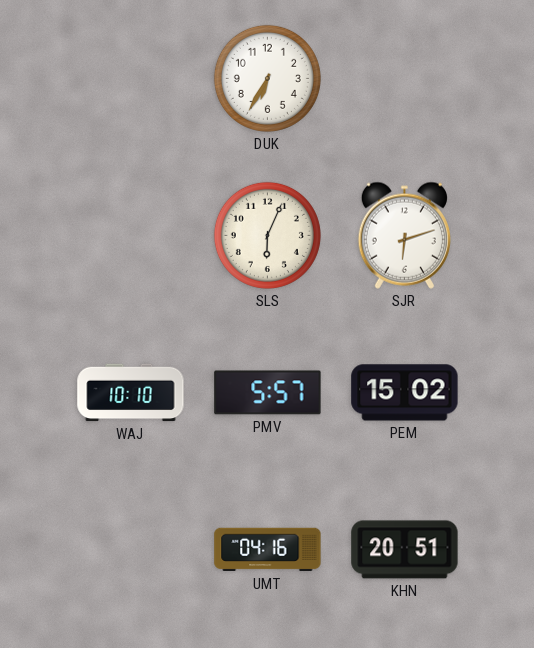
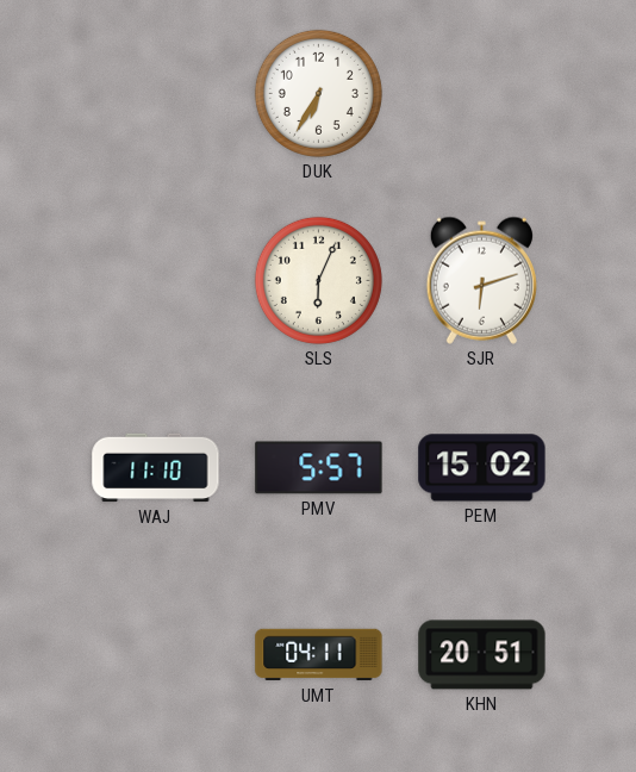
WAJ: 10:10 -> 11:10 (156, 468)
UMT: 04:16 -> 04:11 (319, 655)
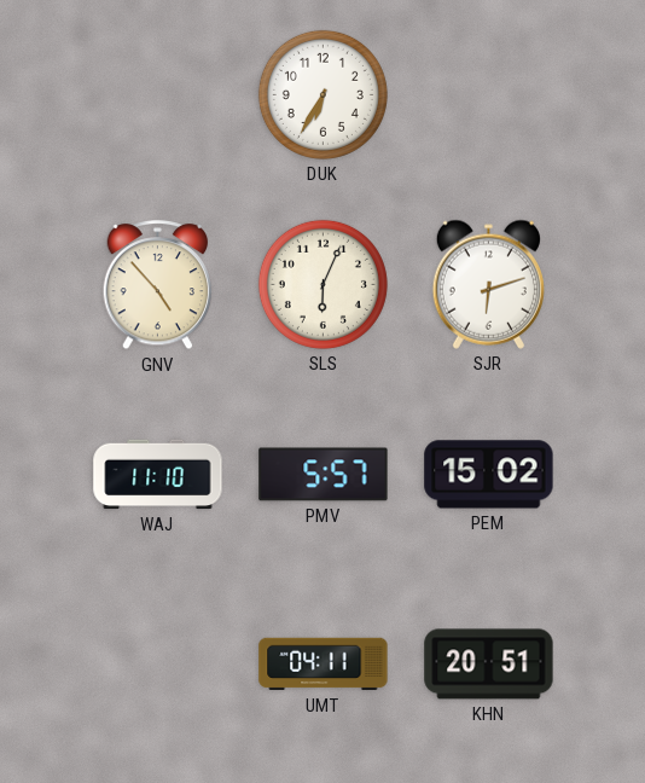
GNV: none -> 4:53 (158, 285)
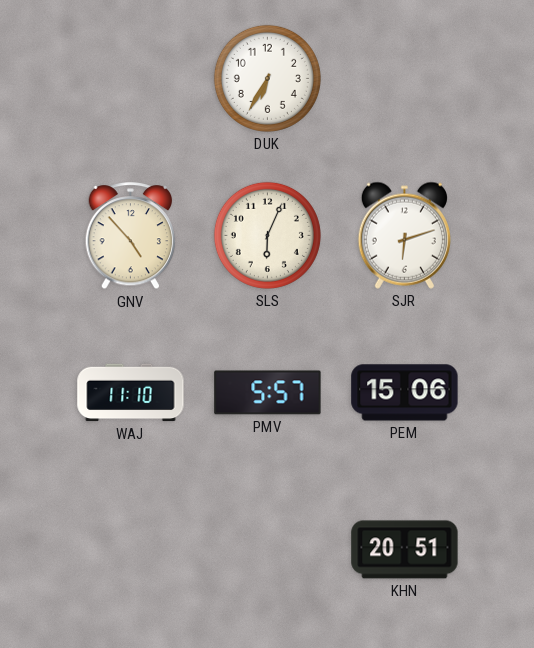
PEM: 15:02 -> 15:06 (405, 393)
UMT: 04:11 -> none (324, 665)
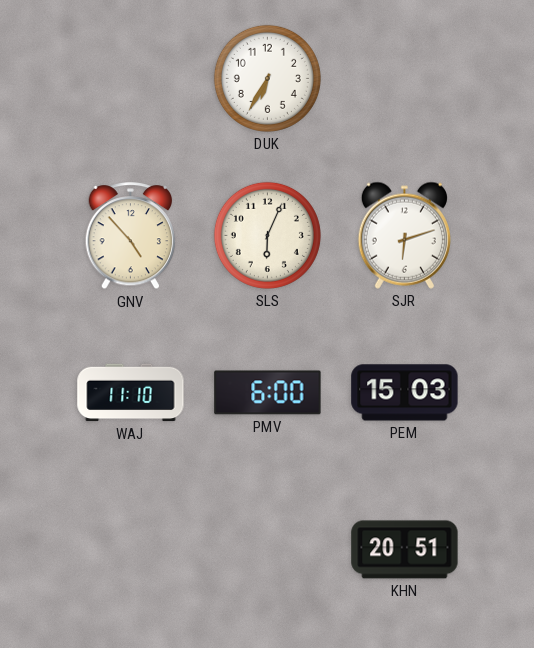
PMV: 5:57 -> 6:00 (268, 393)
PEM: 15:06 -> 15:03 (405, 393)
